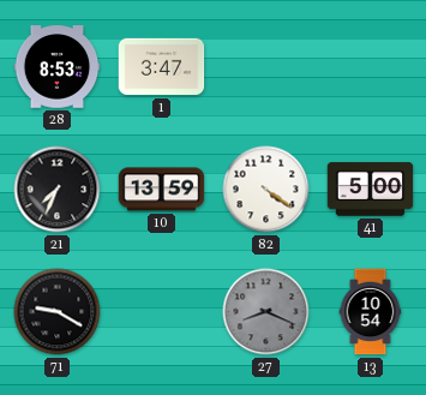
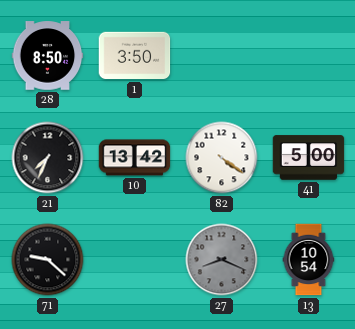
28: 8:53 -> 8:50 (48, 56)
1: 3:47 -> 3:50 (135, 56)
10: 13:59 -> 13:42 (135, 158)
71: 9:20 -> 9:22 (48, 260)
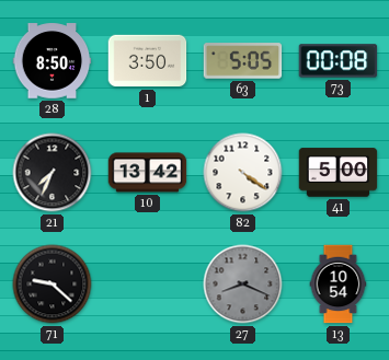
63: none -> 5:05 (243, 61)
73: none -> 00:08 (339, 61)
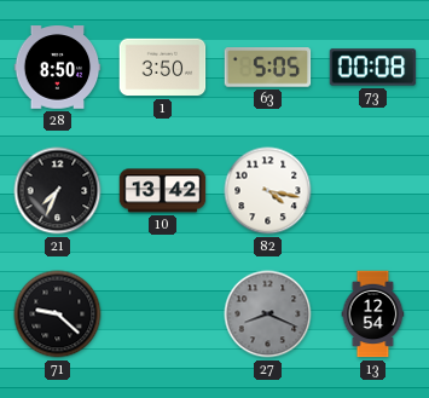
82: 4:21 -> 4:17 (268, 191)
41: 5:00 -> none (339, 173)
13: 10:54 -> 12:54 (373, 315)
